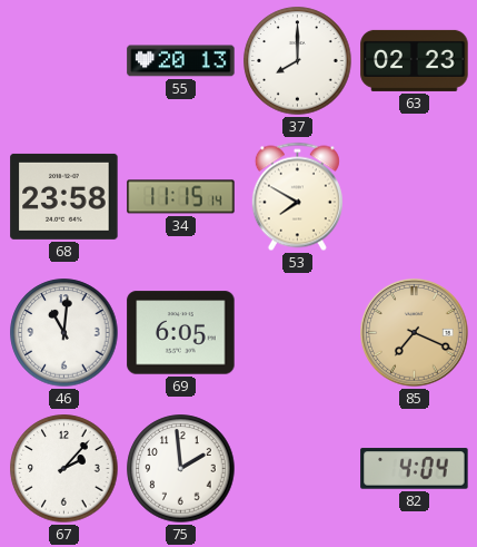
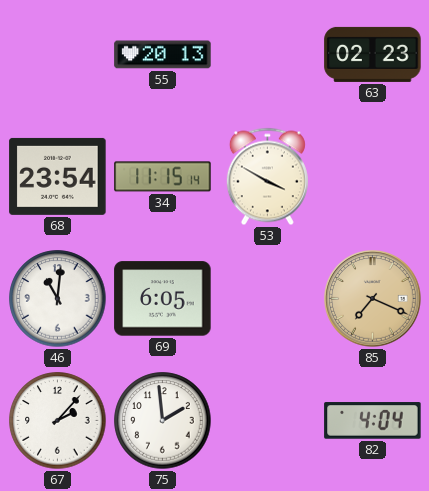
37: 8:00 -> none (298, 61)
68: 23:58 -> 23:54 (58, 176)
53: 7:50 -> 3:50 (267, 177)
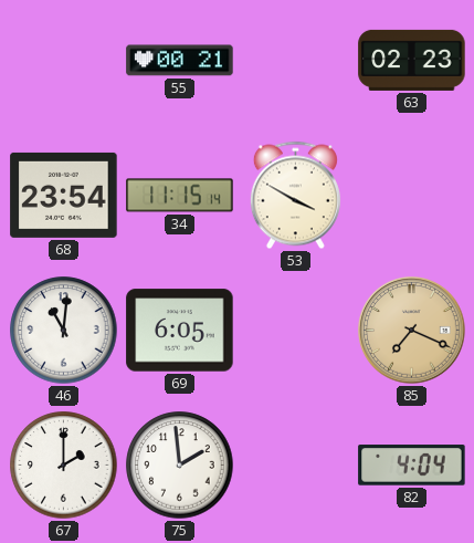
55: 20:13 -> 00:21 (180, 61)
67: 2:07 -> 2:00 (64, 466)
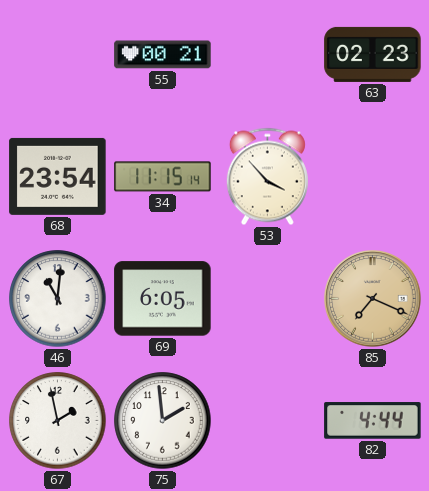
53: 3:50 -> 3:53 (267, 177)
67: 2:00 -> 1:58 (58, 421)
82: 4:04 -> 4:44 (373, 421)
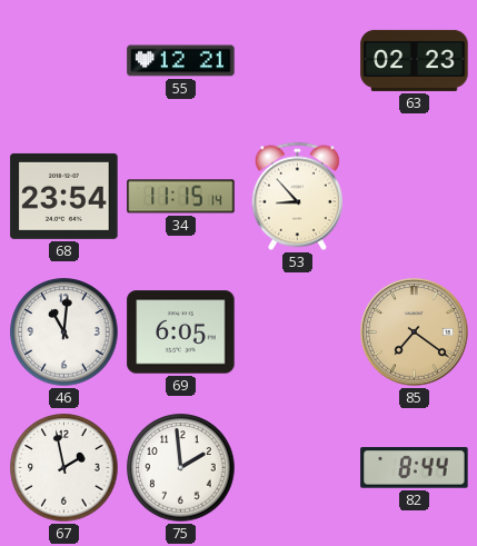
55: 00:21 -> 12:21 (181, 61)
53: 3:53 -> 8:53 (297, 197)
85: 7:19 -> 7:21 (415, 332)
82: 4:44 -> 8:44 (415, 468)
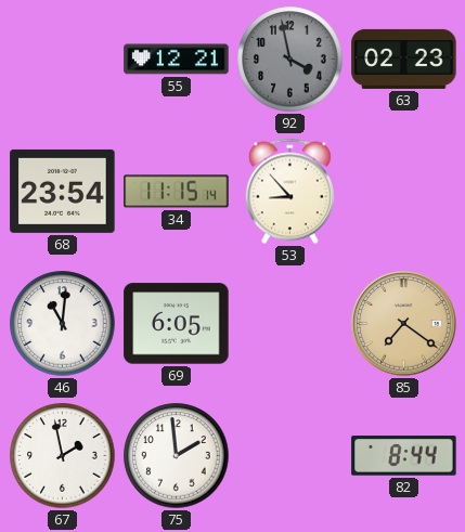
92: none -> 3:58 (290, 60)
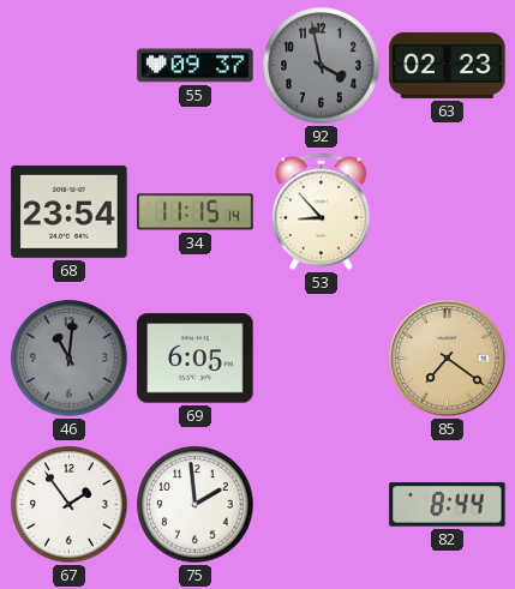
55: 12:21 -> 09:37 (196, 66)
46 dial: white -> grey (70, 359)
67: 1:58 -> 1:54 (70, 505)
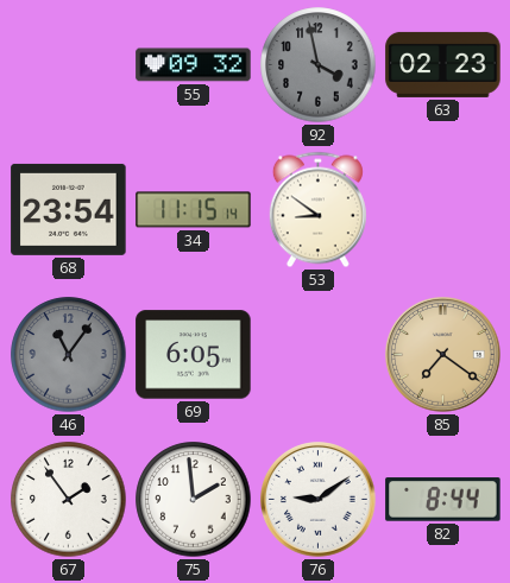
55: 09:37 -> 09:32 (194, 65)
53: 8:53 -> 8:51 (317, 210)
46: 11:01 -> 11:06 (69, 355)
76: none -> 9:09 (319, 500)
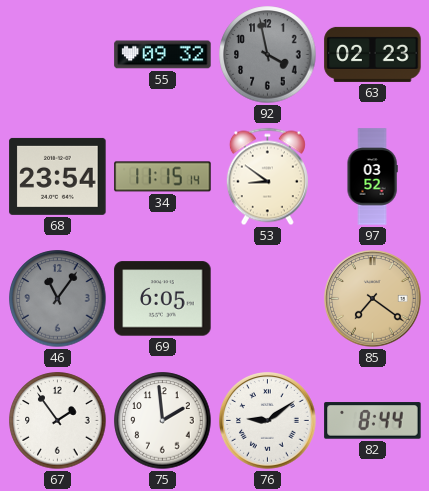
97: none -> 03:52 (372, 177)
